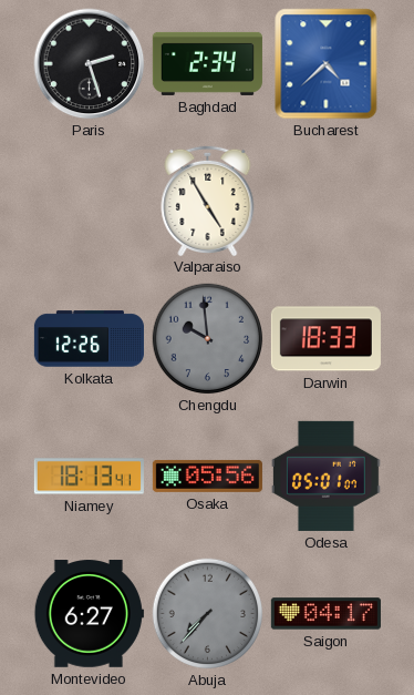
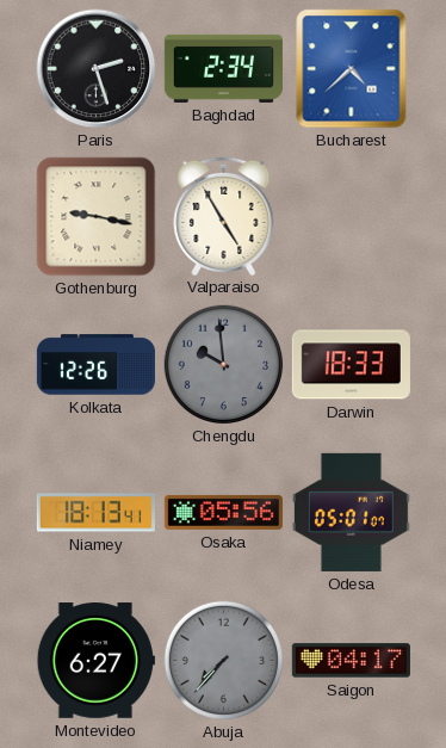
Gothenburg: none -> 9:17 (97, 217)
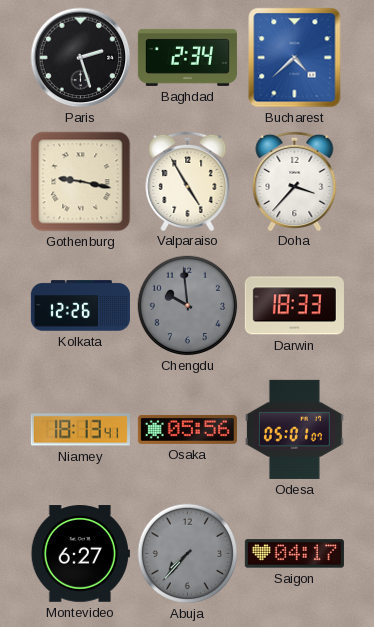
Doha: none -> 3:37 (295, 180)
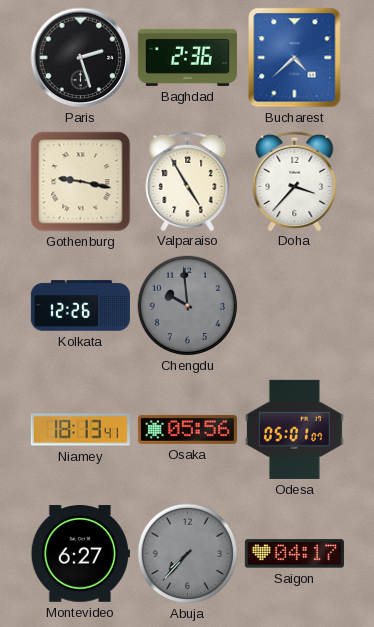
Baghdad: 2:34 -> 2:36 (187, 57)
Darwin: 18:33 -> none (294, 306)
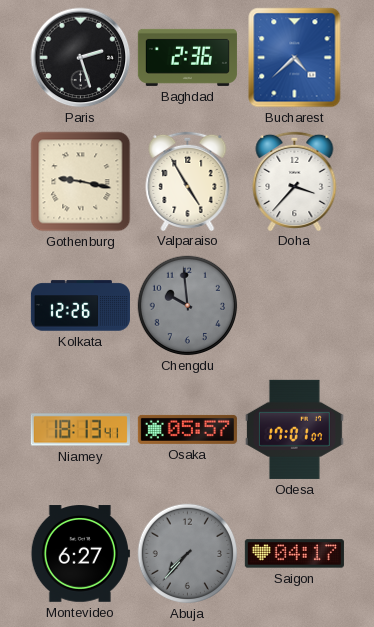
Osaka: 05:56 -> 05:57 (187, 429)
Odesa: 05:01 -> 17:01 (294, 429)
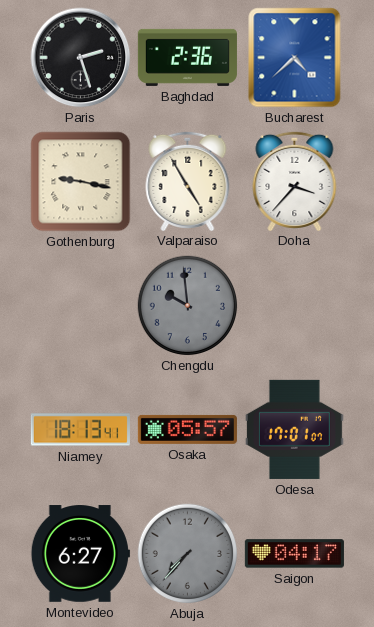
Kolkata: 12:26 -> none (80, 306)
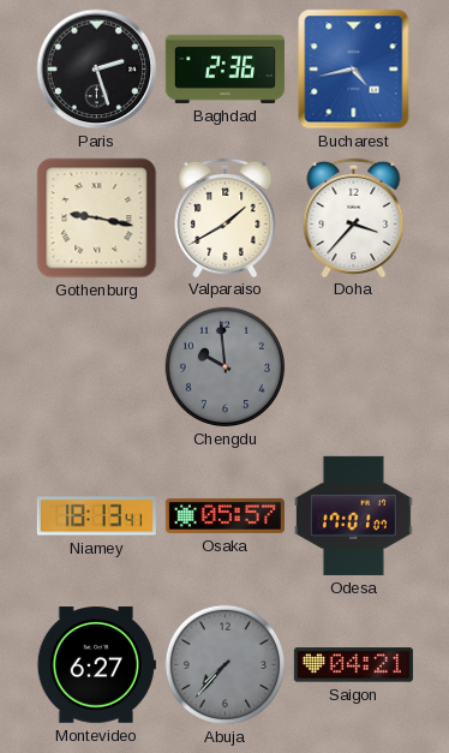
Bucharest: 4:38 -> 4:43 (354, 70)
Valparaiso: 4:55 -> 1:40 (226, 216)
Saigon: 04:17 -> 04:21 (353, 665)
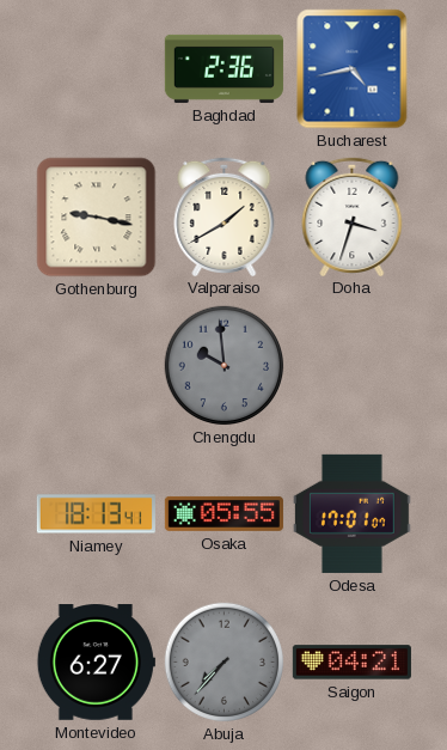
Paris: 2:27 -> none (97, 70)
Doha: 3:37 -> 3:33 (353, 215)
Osaka: 05:57 -> 05:55 (223, 513)
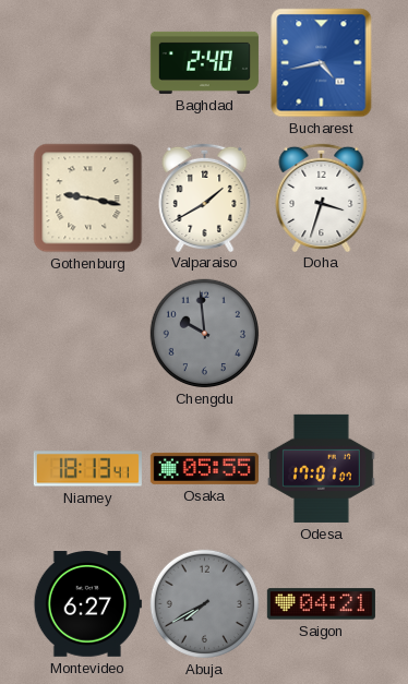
Baghdad: 2:36 -> 2:40 (204, 62)
Abuja: 7:37 -> 7:40 (205, 604)
